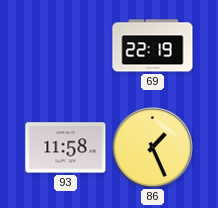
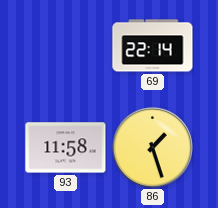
69: 22:19 -> 22:14 (153, 46)
86: 1:26 -> 1:27 (152, 147)
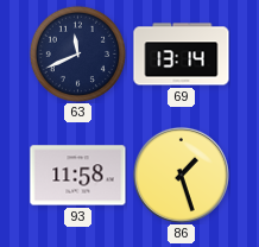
63: none -> 11:41 (77, 53)
69: 22:14 -> 13:14 (182, 55)
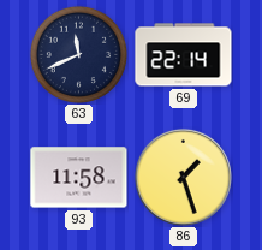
69: 13:14 -> 22:14 (184, 55)
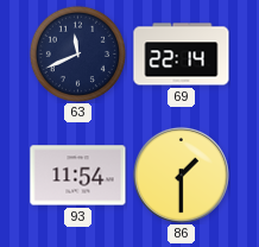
93: 11:58 -> 11:54 (78, 176)
86: 1:27 -> 1:30 (181, 175)
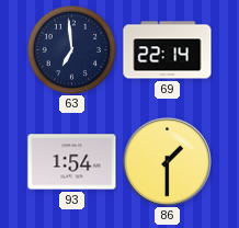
63: 11:41 -> 6:59 (71, 49)
93: 11:54 -> 1:54 (72, 162)
